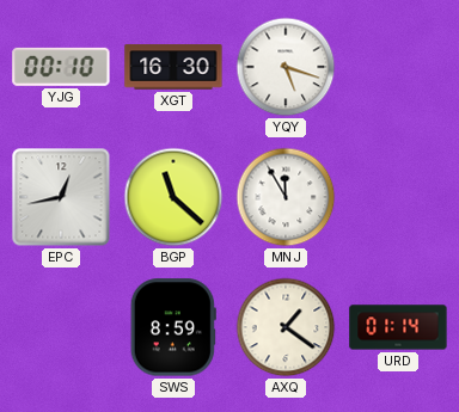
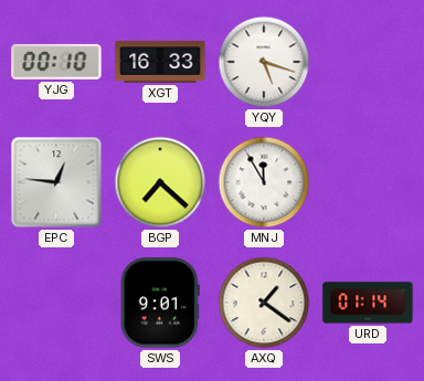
XGT: 16:30 -> 16:33 (160, 62)
EPC: 12:43 -> 12:46 (56, 182)
BGP: 11:22 -> 7:22 (160, 182)
SWS: 8:59 -> 9:01 (160, 303)
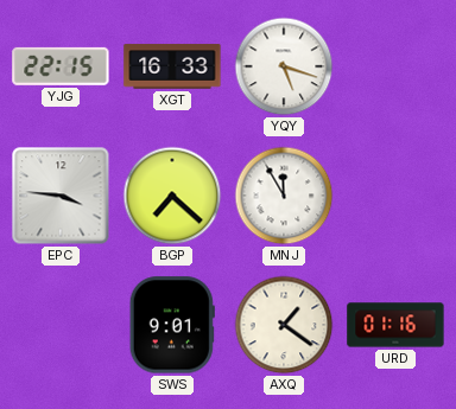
YJG: 00:10 -> 22:15 (61, 66)
EPC: 12:46 -> 3:46 (61, 196)
URD: 01:14 -> 01:16 (395, 325)
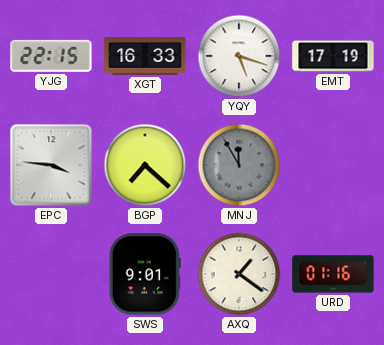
EMT: none -> 17:19 (333, 56)
MNJ dial: white -> grey (239, 165)
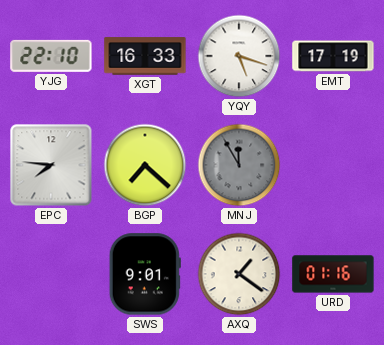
YJG: 22:15 -> 22:10 (51, 56)
EPC: 3:46 -> 7:46 (51, 165)
